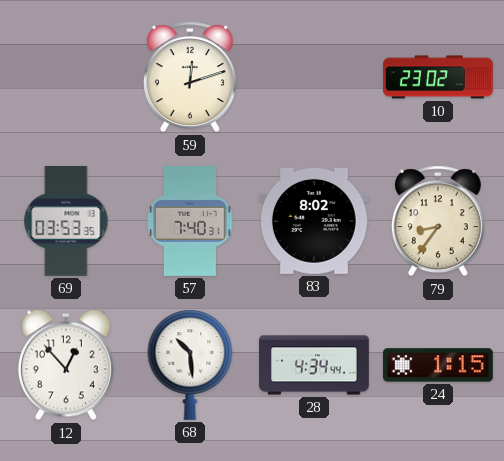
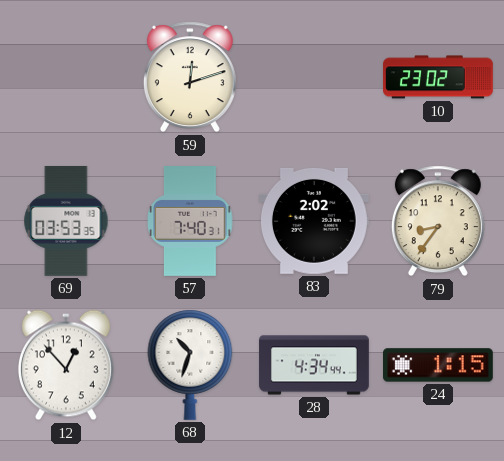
83: 8:02 -> 2:02 (314, 221)
68: 10:29 -> 10:33 (190, 365)
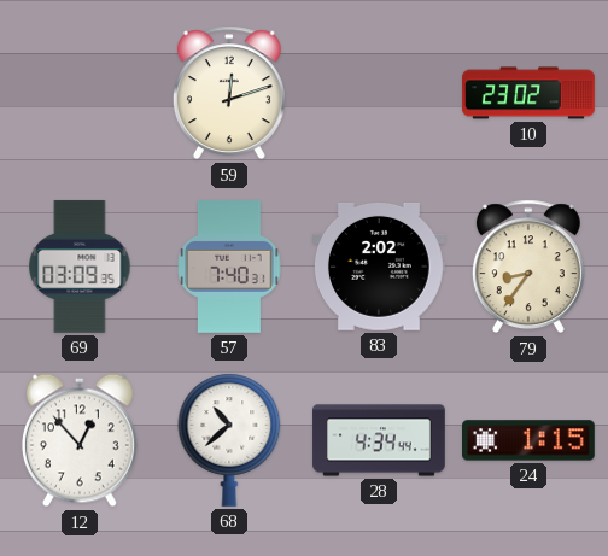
69: 03:53 -> 03:09 (80, 267)
68: 10:33 -> 10:38 (229, 440)
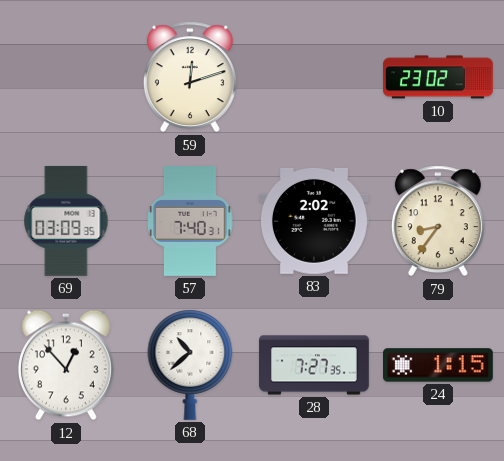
28: 4:34 -> 7:27 (314, 365)
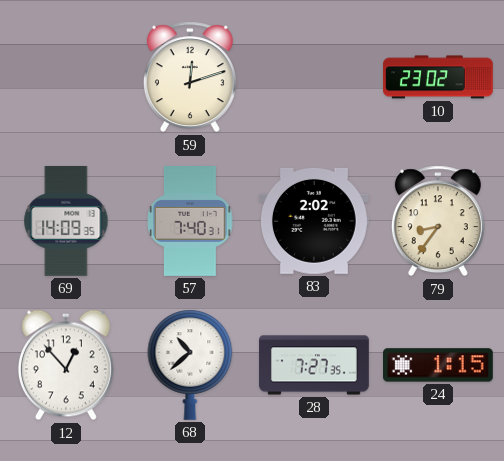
69: 03:09 -> 14:09 (66, 221)
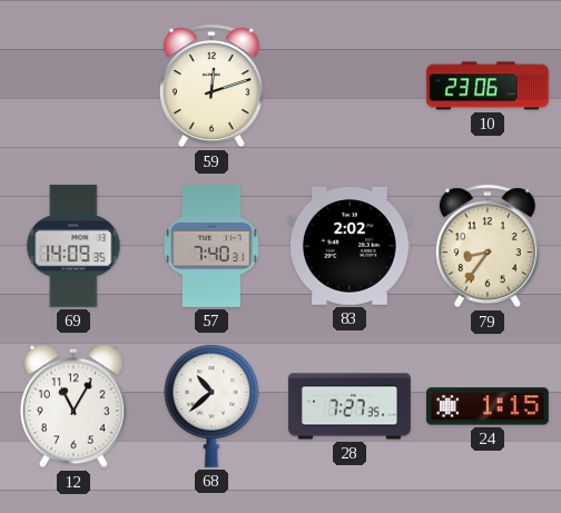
10: 23:02 -> 23:06 (488, 86)
12: 12:53 -> 11:05 (73, 406)
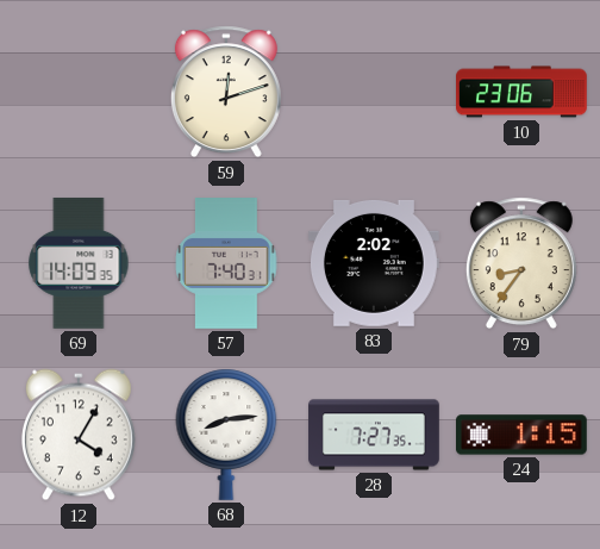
12: 11:05 -> 4:05 (79, 435)
68: 10:38 -> 8:14 (226, 435)
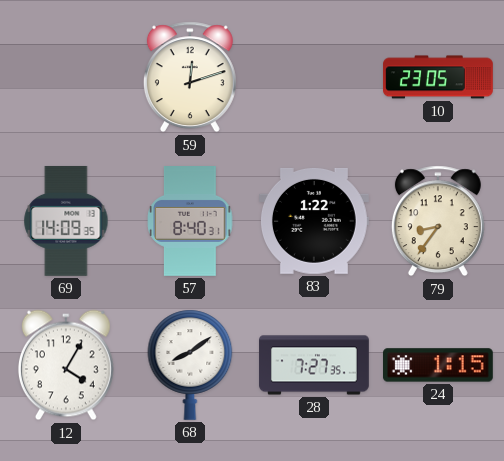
10: 23:06 -> 23:05 (438, 77)
57: 7:40 -> 8:40 (190, 222)
83: 2:02 -> 1:22 (314, 221)
68: 8:14 -> 8:09 (190, 365)
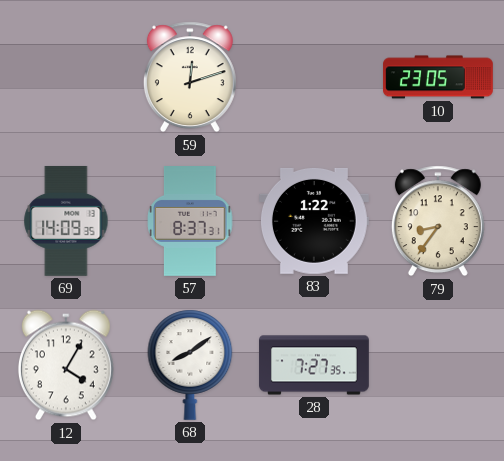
57: 8:40 -> 8:37 (190, 222)
24: 1:15 -> none (439, 365)
